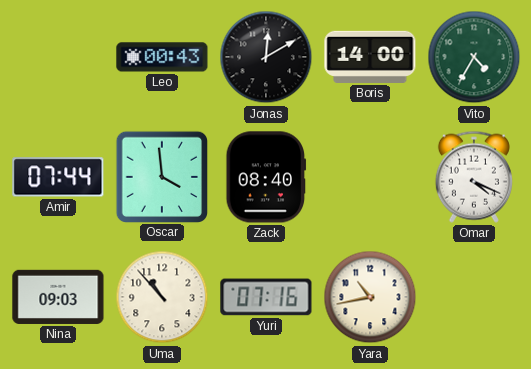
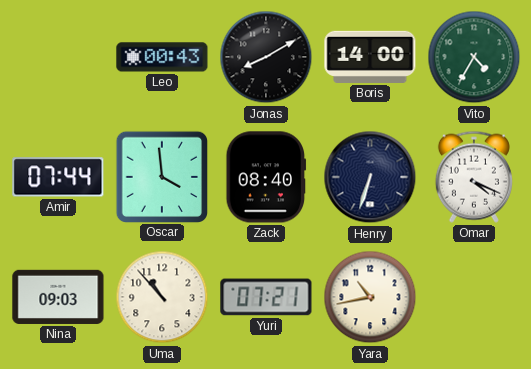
Jonas: 12:10 -> 8:10 (266, 57)
Henry: none -> 6:33 (370, 177)
Yuri: 07:16 -> 07:21 (266, 297)
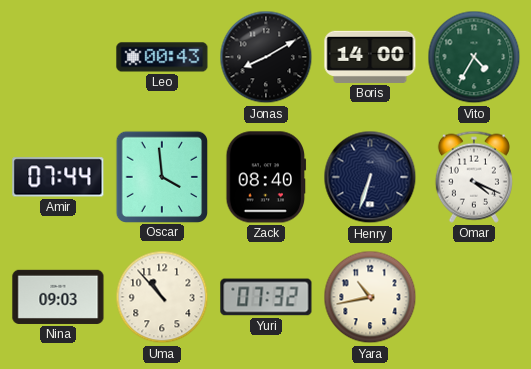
Yuri: 07:21 -> 07:32 (266, 297)
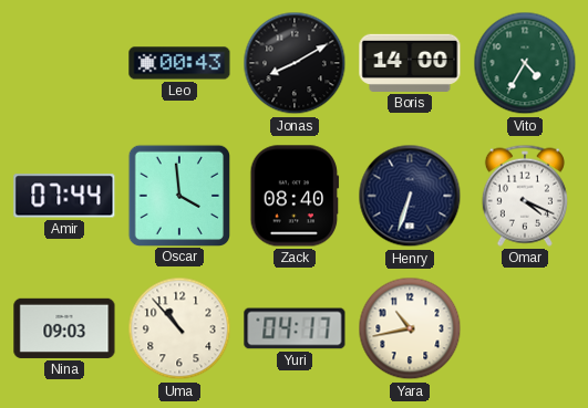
Yuri: 07:32 -> 04:17 (295, 328)
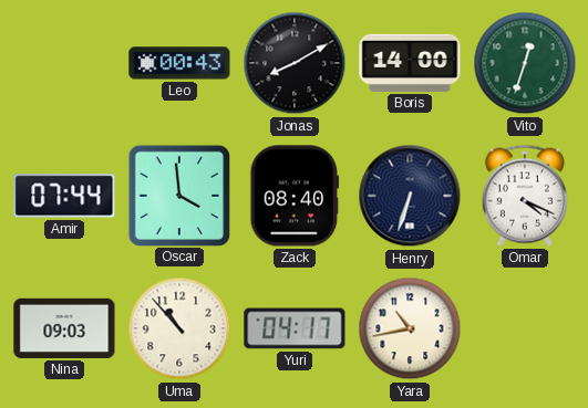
Vito: 4:35 -> 12:33 (525, 63)
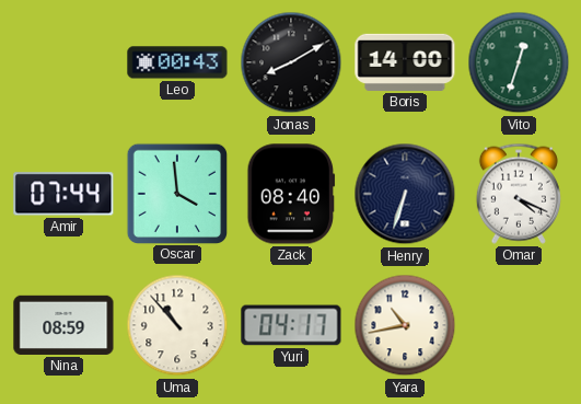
Nina: 09:03 -> 08:59 (63, 325)
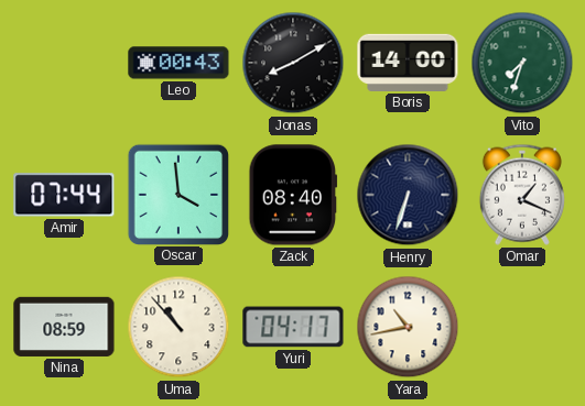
Vito: 12:33 -> 7:33 (522, 63)
Omar: 4:19 -> 1:19 (522, 195)
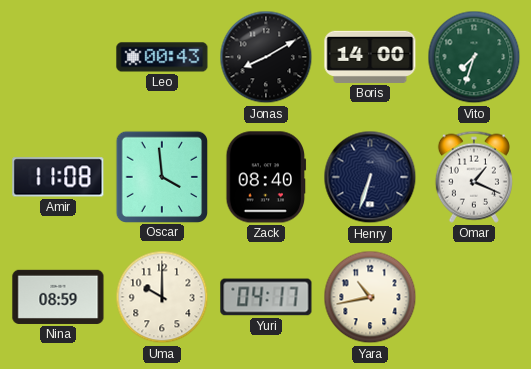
Amir: 07:44 -> 11:08 (58, 177)
Uma: 10:53 -> 10:00 (162, 297)
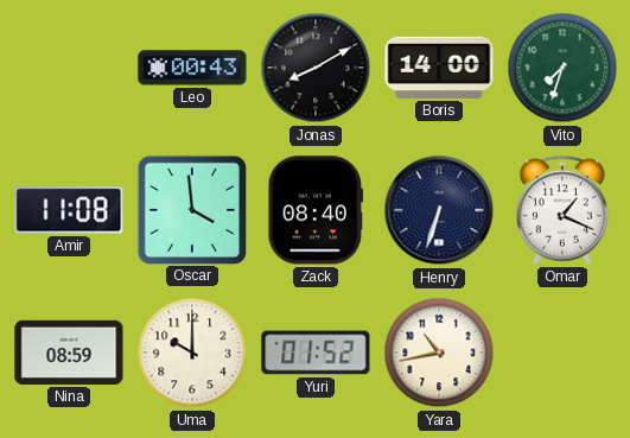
Yuri: 04:17 -> 01:52 (316, 353)
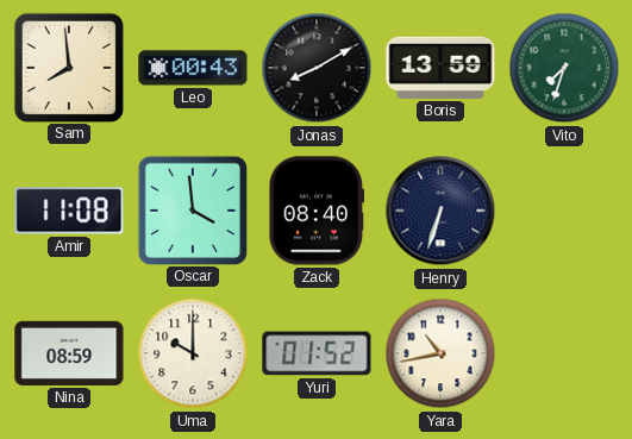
Sam: none -> 7:59 (68, 67)
Boris: 14:00 -> 13:59 (440, 68)
Omar: 1:19 -> none (562, 210)
